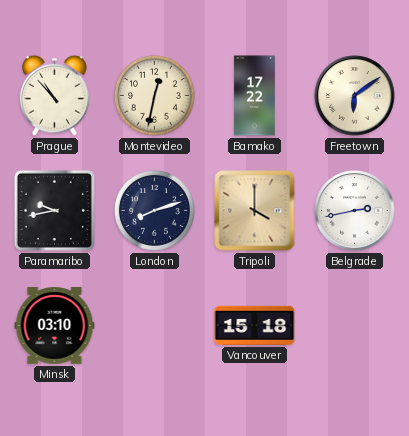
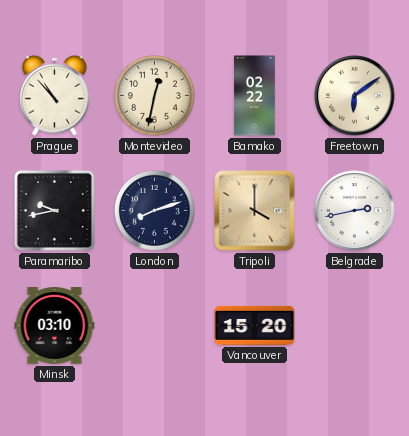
Bamako: 17:22 -> 02:22 (255, 96)
Vancouver: 15:18 -> 15:20 (255, 325)
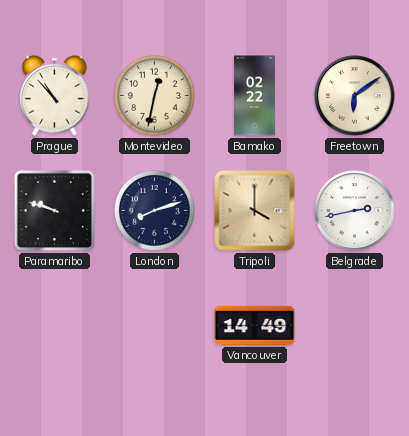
Paramaribo: 9:43 -> 9:48 (54, 210)
Minsk: 03:10 -> none (55, 326)
Vancouver: 15:20 -> 14:49 (255, 325)
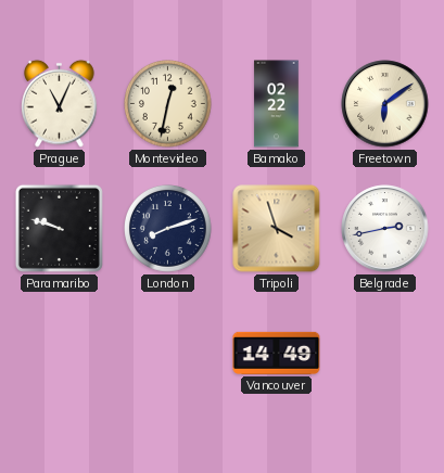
Prague: 10:53 -> 11:04 (60, 103)
Tripoli: 4:00 -> 3:57 (277, 229)
